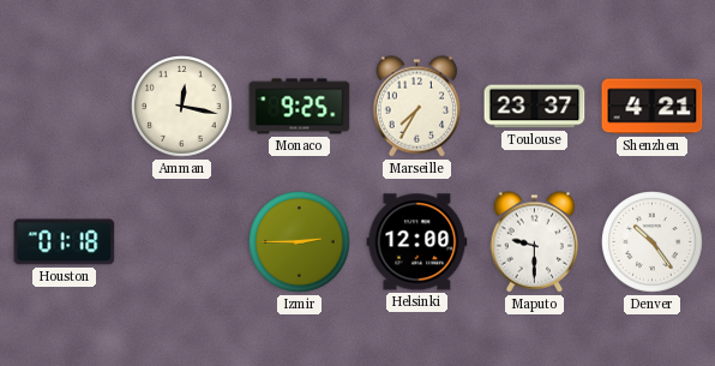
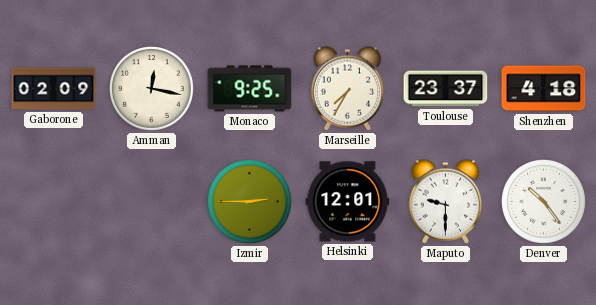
Gaborone: none -> 02:09 (54, 89)
Shenzhen: 4:21 -> 4:18 (544, 89)
Houston: 01:18 -> none (65, 242)
Helsinki: 12:00 -> 12:01 (348, 202)
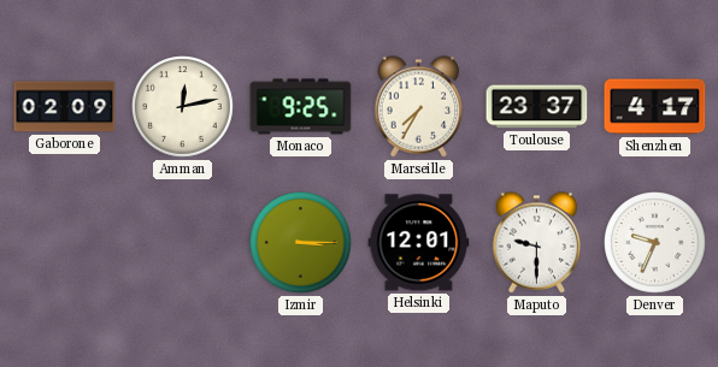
Amman: 12:17 -> 12:13 (183, 107)
Shenzhen: 4:18 -> 4:17 (655, 107)
Izmir: 2:45 -> 3:15 (301, 243)
Denver: 10:24 -> 9:34 (655, 243)
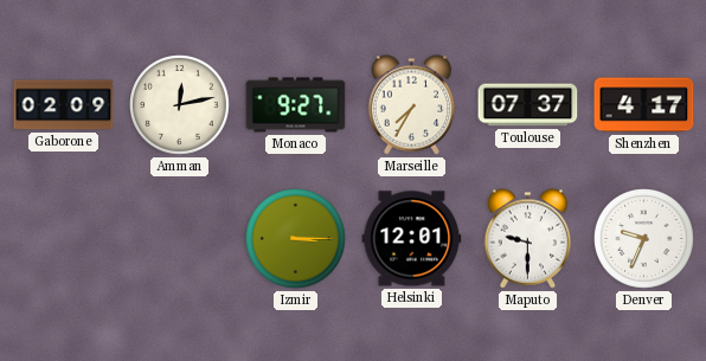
Monaco: 9:25 -> 9:27 (296, 105)
Toulouse: 23:37 -> 07:37 (528, 105)
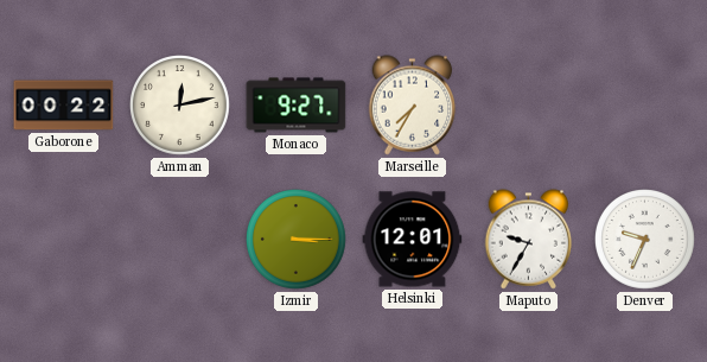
Gaborone: 02:09 -> 00:22 (64, 106)
Toulouse: 07:37 -> none (528, 105)
Shenzhen: 4:17 -> none (644, 105)
Maputo: 9:30 -> 9:35 (529, 240)
